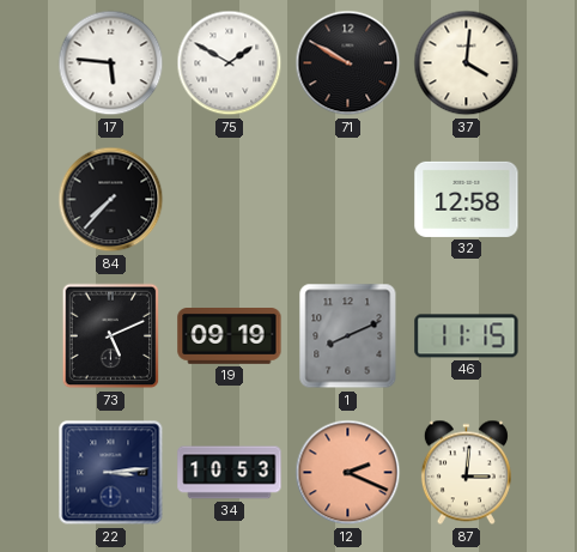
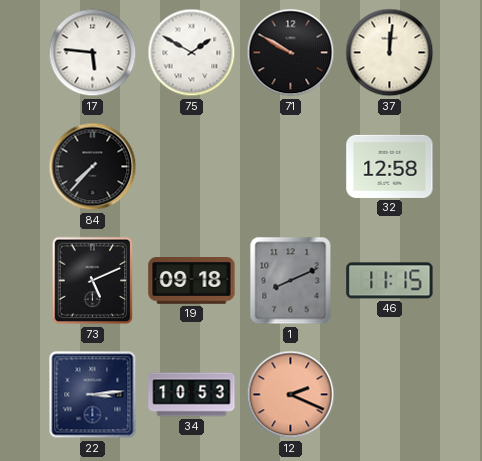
37: 4:01 -> 12:01 (390, 53)
19: 09:19 -> 09:18 (192, 281)
87: 3:01 -> none (466, 473)
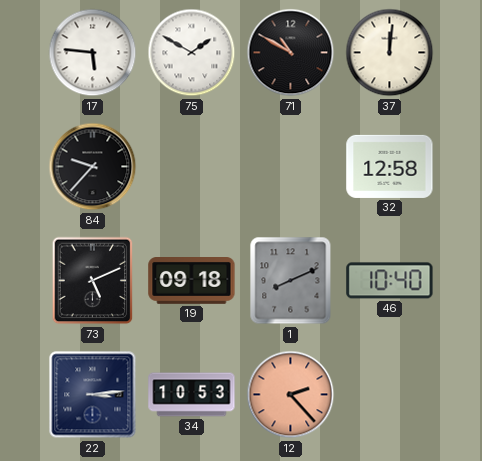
71: 9:50 -> 10:50 (291, 53)
84: 7:37 -> 9:37 (93, 167)
46: 11:15 -> 10:40 (390, 281)
12: 2:19 -> 2:23 (291, 395)
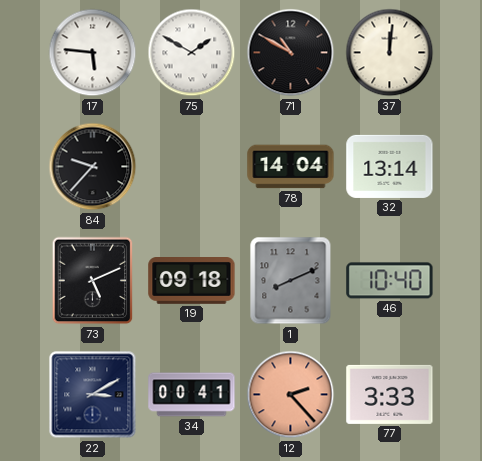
78: none -> 14:04 (291, 167)
32: 12:58 -> 13:14 (390, 166)
22: 3:14 -> 3:10 (93, 395)
34: 10:53 -> 00:41 (192, 395)
77: none -> 3:33 (390, 394)
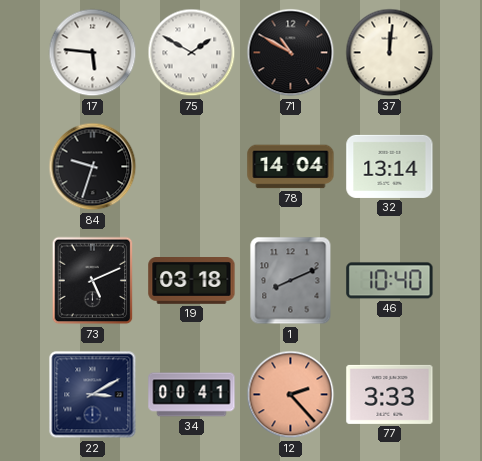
84: 9:37 -> 9:33 (93, 167)
19: 09:18 -> 03:18 (192, 281)
